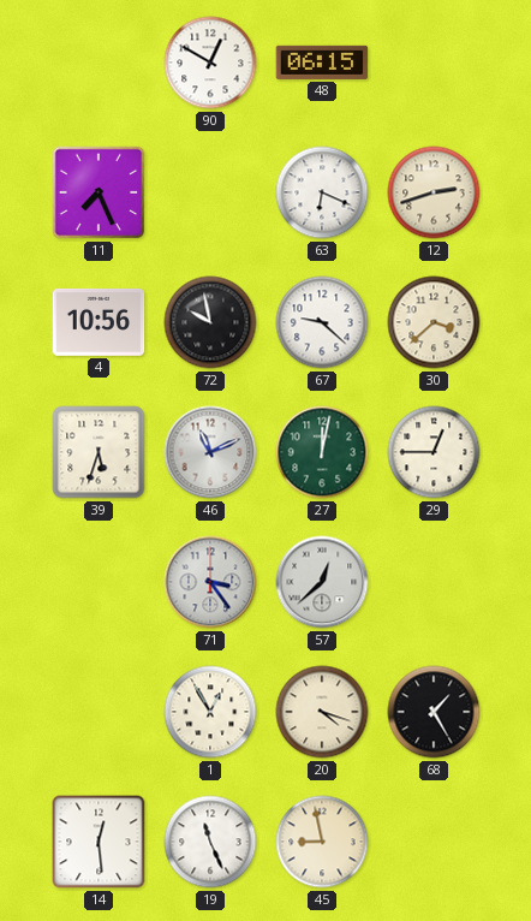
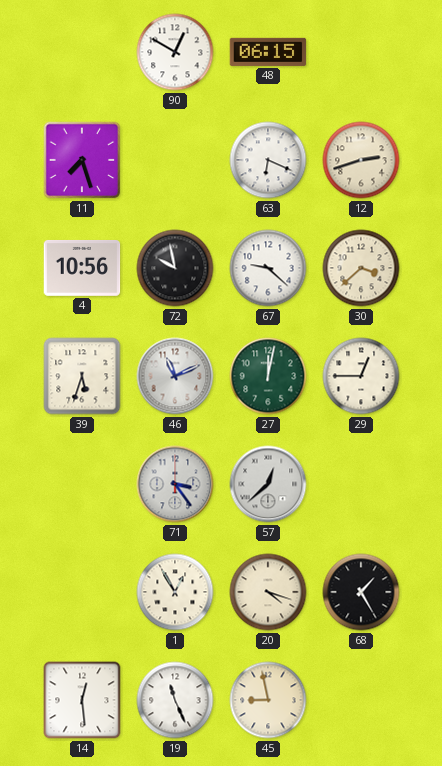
11: 7:26 -> 7:27 (82, 160)
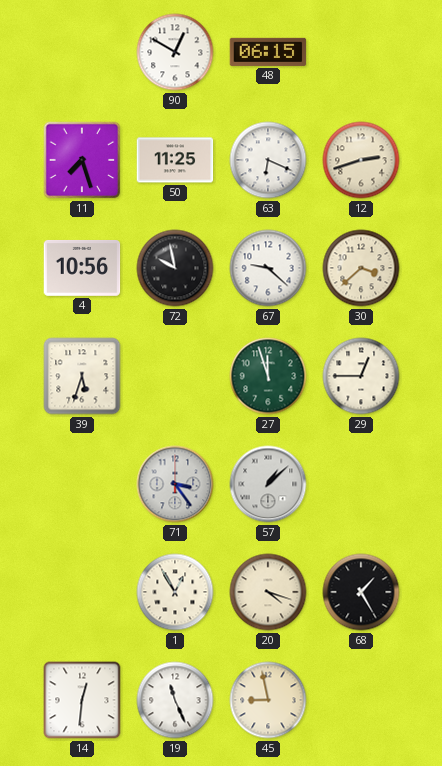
50: none -> 11:25 (175, 160)
46: 11:11 -> none (175, 376)
27: 12:02 -> 11:57 (268, 376)
57: 12:38 -> 1:08 (268, 484)
14: 12:29 -> 12:31 (82, 700)
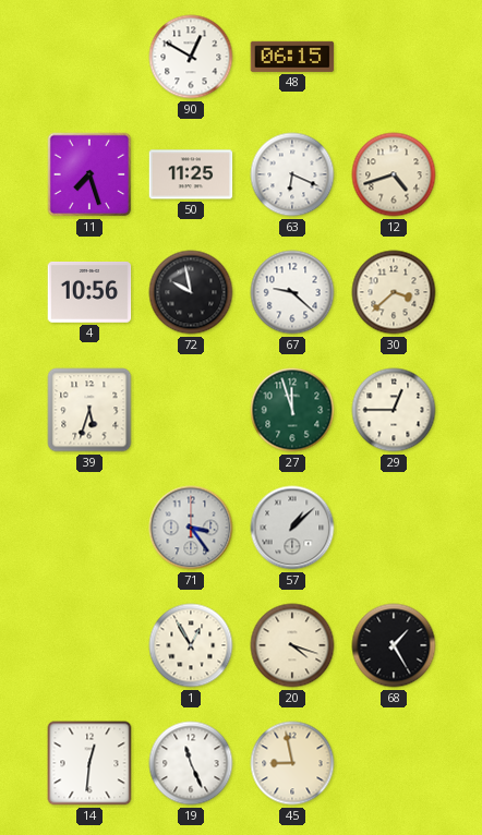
12: 2:42 -> 4:42 (394, 174)
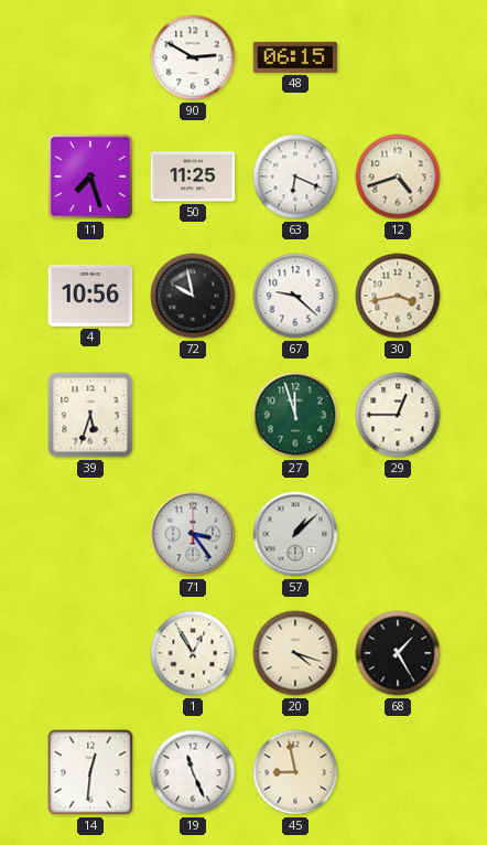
90: 12:50 -> 2:50 (193, 57)
30: 3:38 -> 3:43 (398, 296)
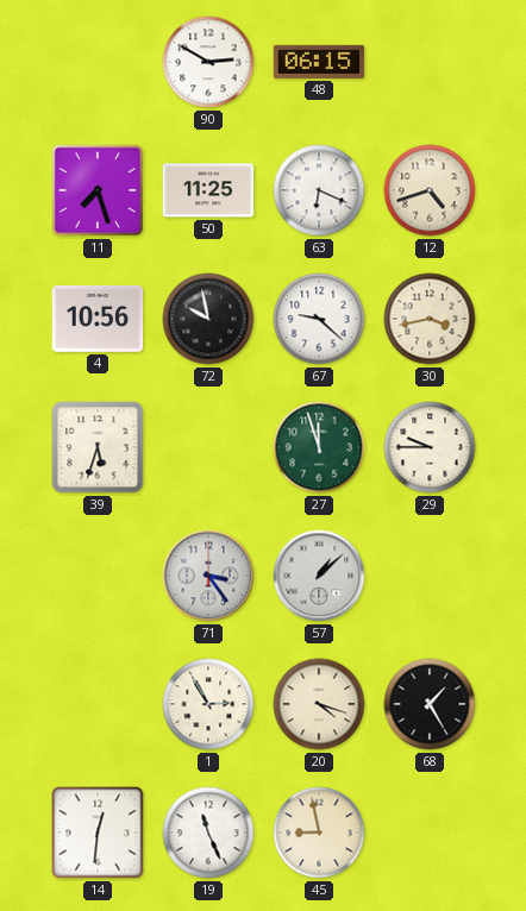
29: 12:45 -> 9:45 (430, 447)
1: 12:55 -> 2:55 (208, 704)
